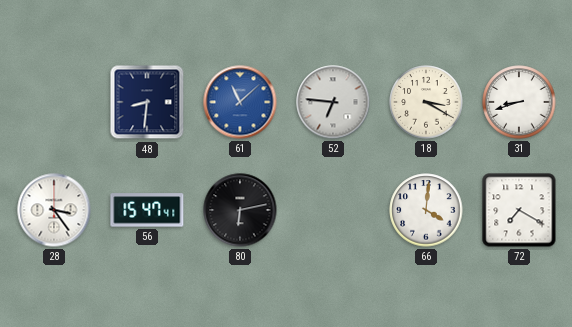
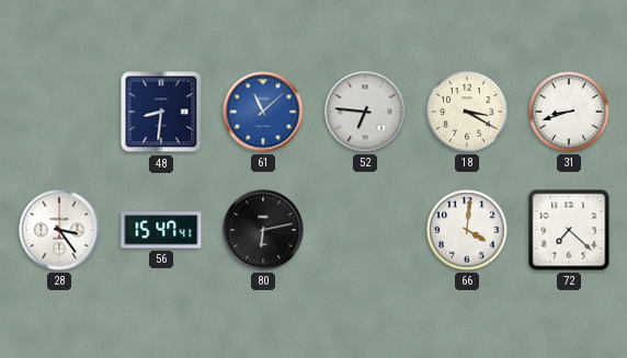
72: 7:20 -> 7:22 (569, 230)
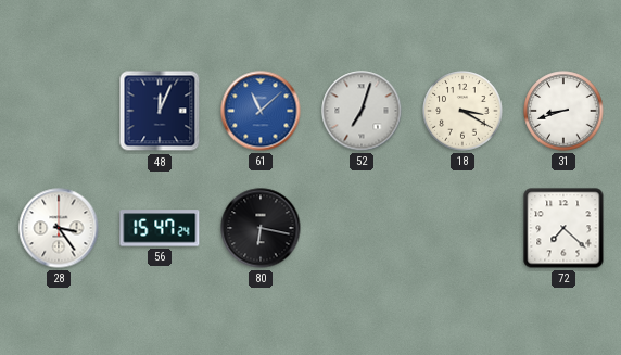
48: 8:31 -> 12:04 (160, 111)
52: 6:46 -> 7:03 (362, 111)
56: 15:47:41 -> 15:47:24 (160, 228)
80: 6:13 -> 6:17 (261, 228)
66: 4:01 -> none (467, 230)
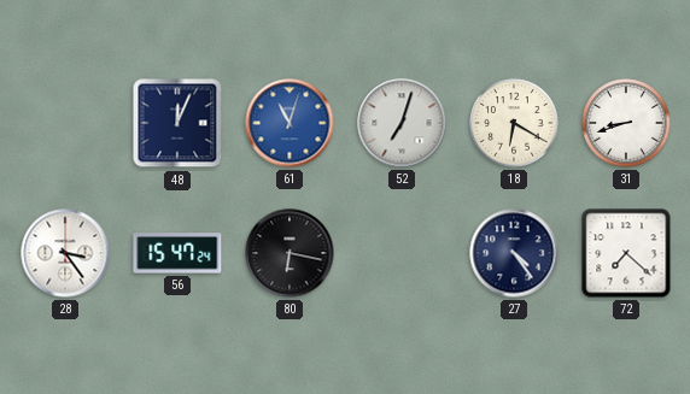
61: 11:08 -> 11:03 (290, 123)
18: 3:20 -> 6:20 (514, 123)
27: none -> 4:24 (514, 253)
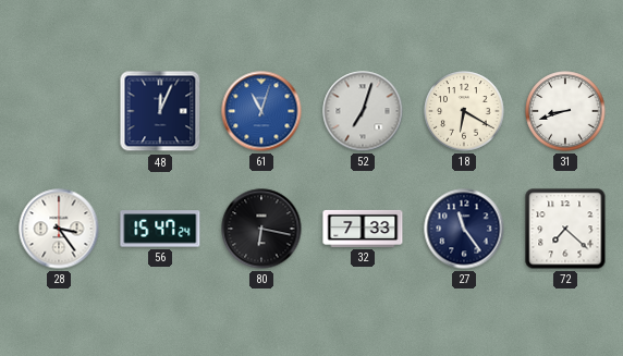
32: none -> 7:33 (363, 229)
27: 4:24 -> 11:24 (464, 229)
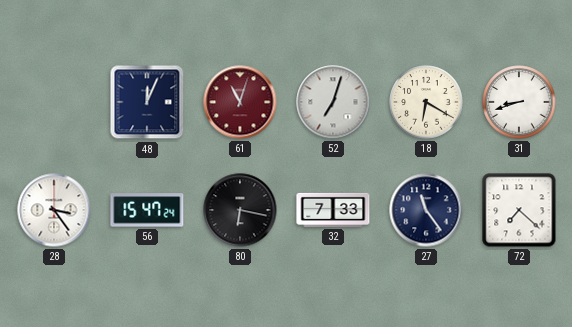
61 dial: blue -> burgundy (240, 102)
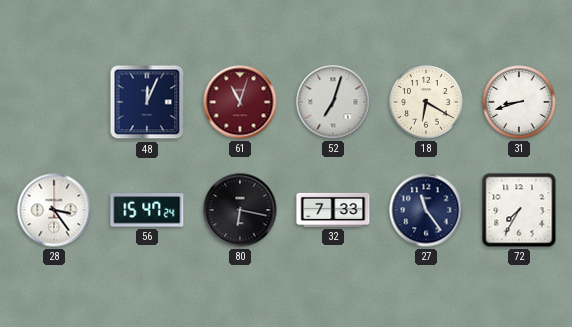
72: 7:22 -> 7:35 (519, 210)
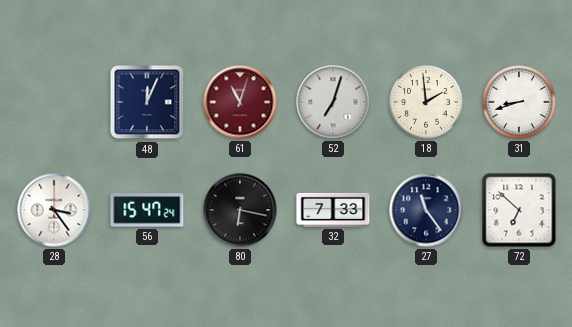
18: 6:20 -> 1:59 (426, 102)
72: 7:35 -> 6:52 (519, 210)
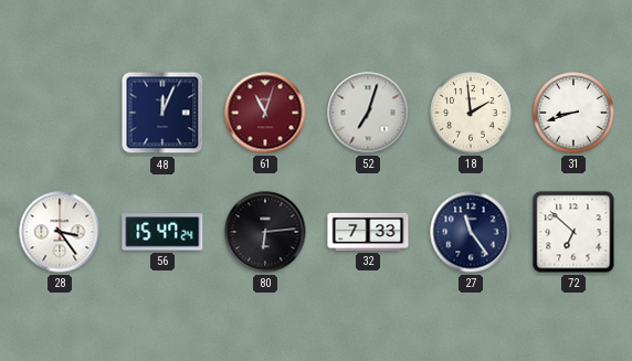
80: 6:17 -> 6:14 (265, 232)
